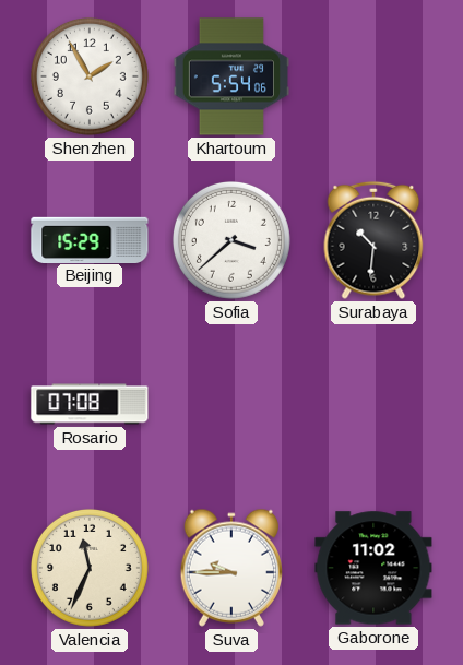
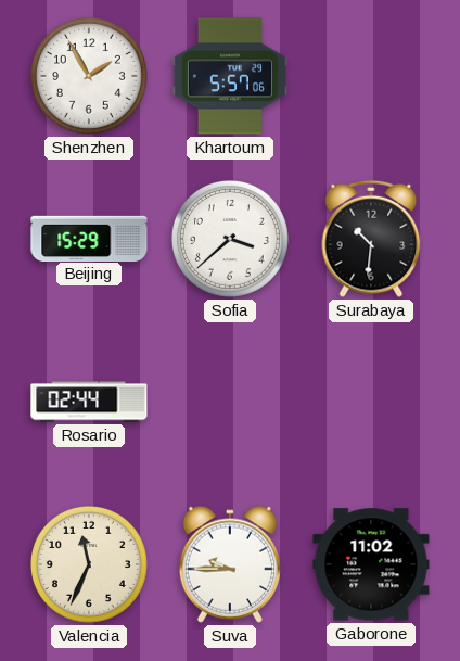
Khartoum: 5:54 -> 5:57 (229, 76)
Rosario: 07:08 -> 02:44 (89, 402)
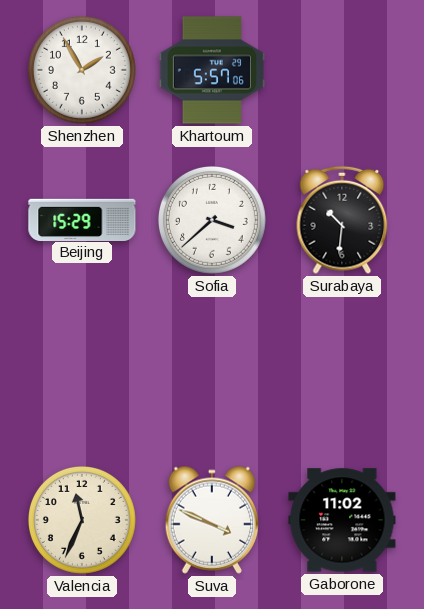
Rosario: 02:44 -> none (89, 402)
Suva: 9:45 -> 3:49 (212, 520)
